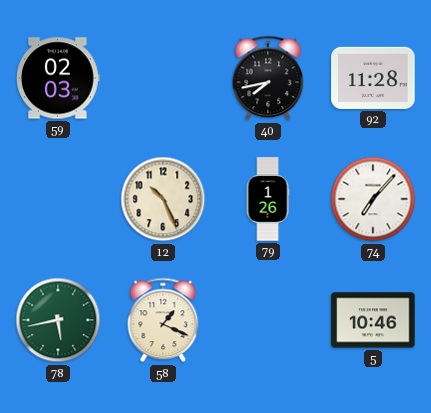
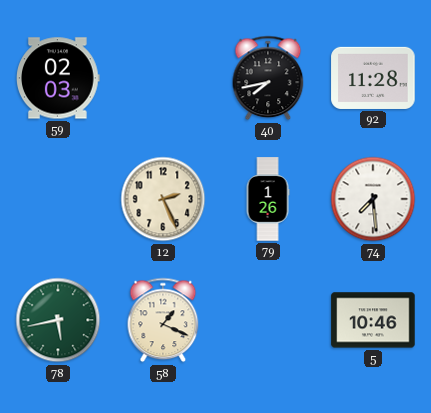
12: 10:26 -> 2:26 (163, 199)
74: 7:07 -> 7:29 (373, 199)
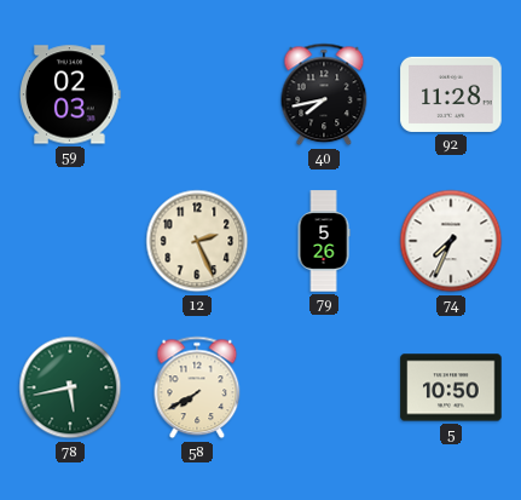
79: 1:26 -> 5:26 (324, 241)
74: 7:29 -> 7:34 (451, 241)
58: 1:19 -> 7:40 (197, 387)
5: 10:46 -> 10:50 (451, 387)
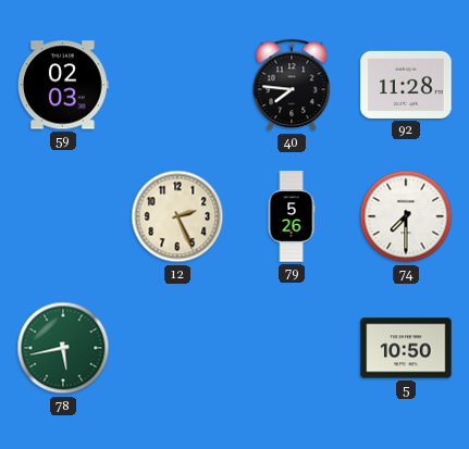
40: 7:43 -> 7:46 (292, 85)
74: 7:34 -> 7:30 (406, 216)
58: 7:40 -> none (197, 387)
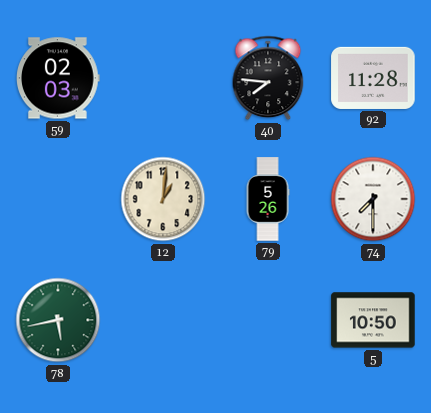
12: 2:26 -> 1:01 (163, 199)
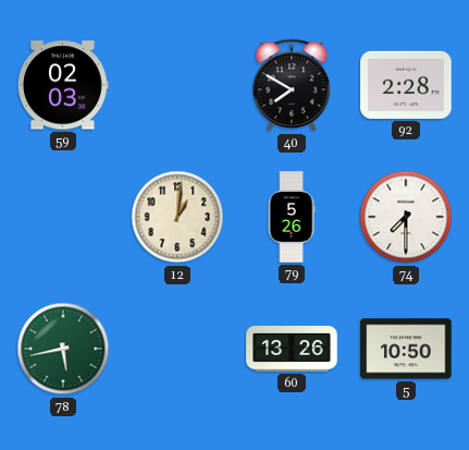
40: 7:46 -> 7:50 (292, 85)
92: 11:28 -> 2:28 (406, 85)
60: none -> 13:26 (292, 349)
